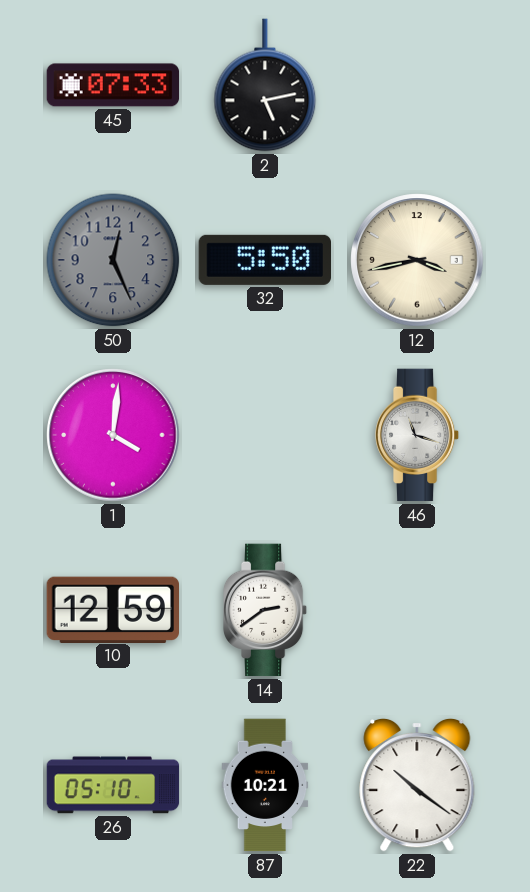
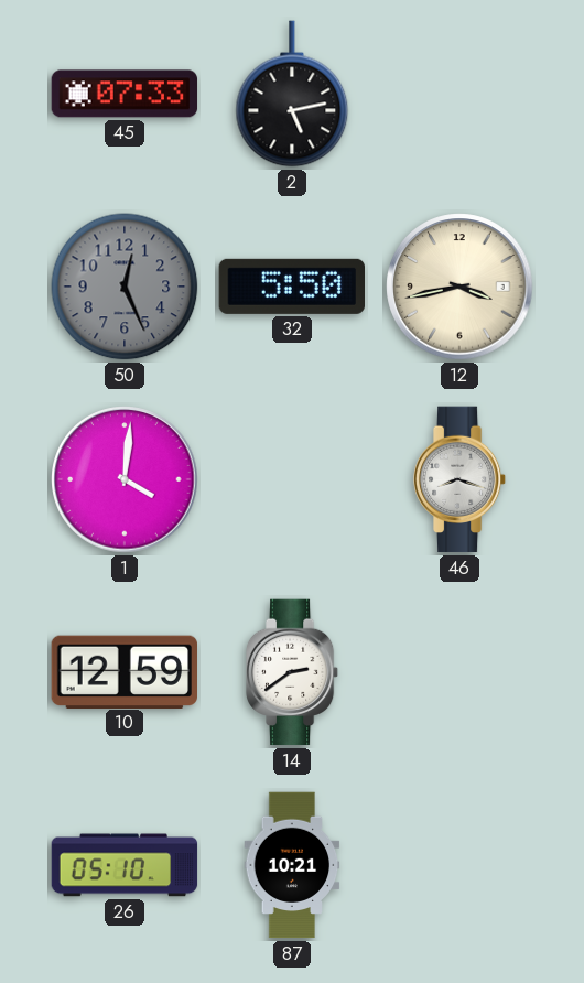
46: 11:18 -> 8:18 (459, 479)
22: 10:21 -> none (417, 785)
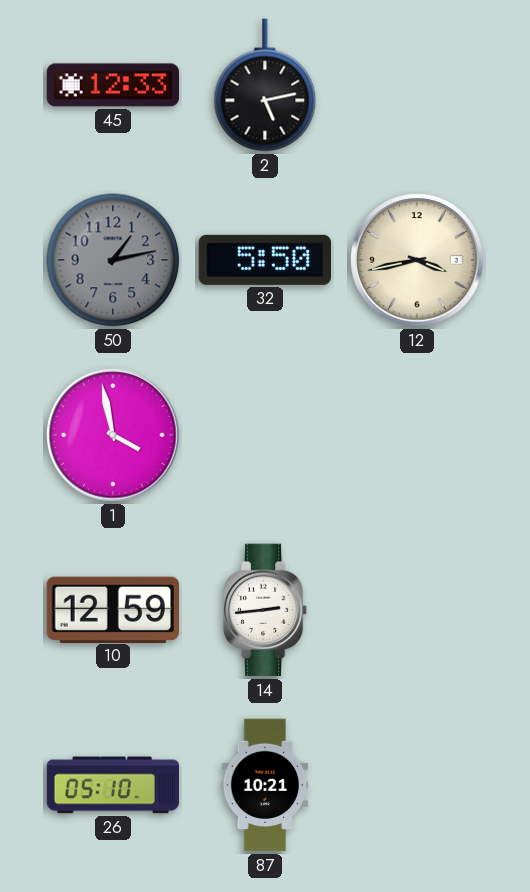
45: 07:33 -> 12:33 (113, 85)
50: 12:26 -> 1:13 (113, 260)
1: 4:01 -> 3:58 (113, 435)
46: 8:18 -> none (459, 479)
14: 2:39 -> 2:44 (265, 610)
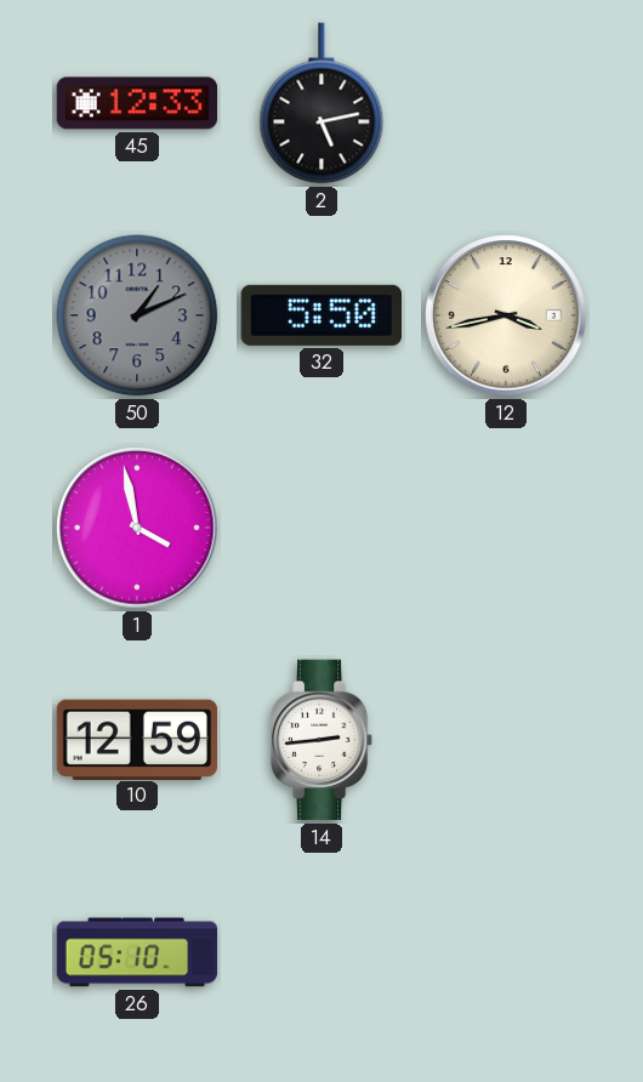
50: 1:13 -> 1:11 (137, 315)
87: 10:21 -> none (265, 785)
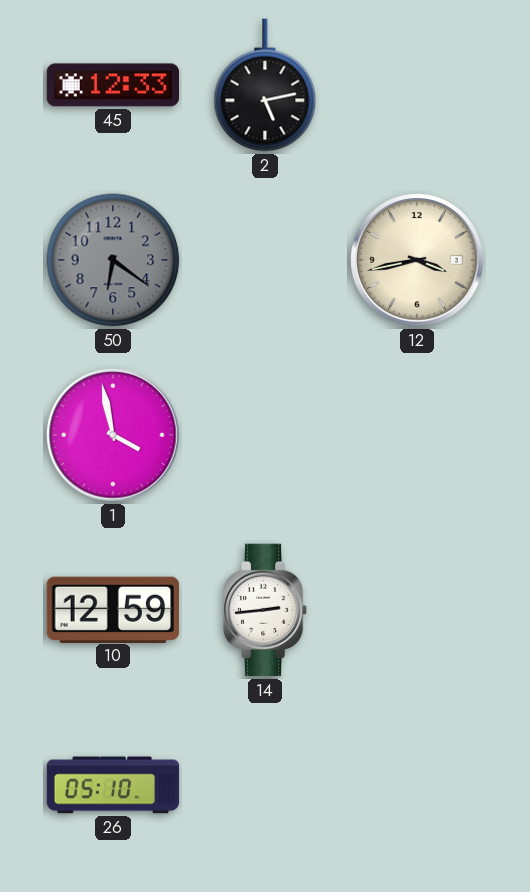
50: 1:11 -> 6:21 (113, 260)
32: 5:50 -> none (320, 315)
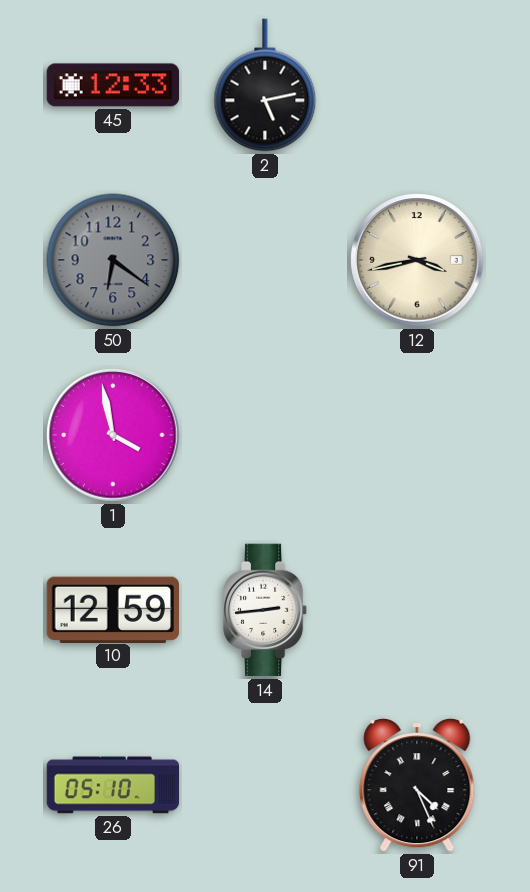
91: none -> 4:26 (417, 785)
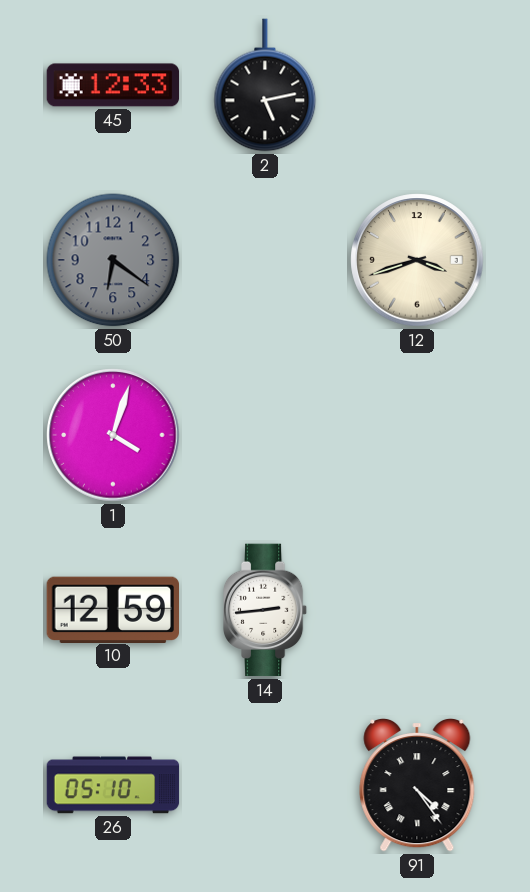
12: 3:43 -> 3:42 (417, 260)
1: 3:58 -> 4:03 (113, 435)
91: 4:26 -> 4:24 (417, 785)
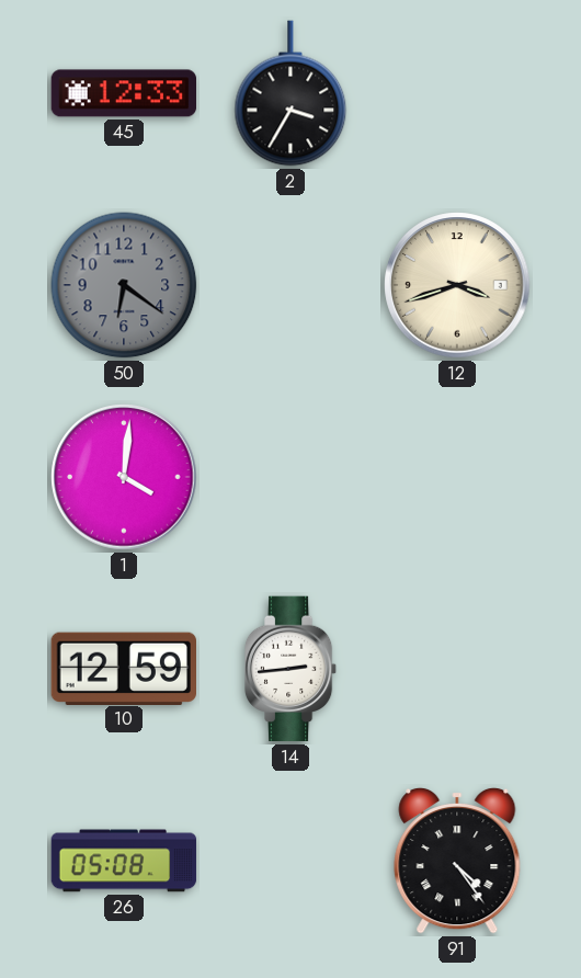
2: 5:13 -> 3:35 (290, 93)
1: 4:03 -> 4:01 (124, 477)
26: 05:10 -> 05:08 (124, 861)
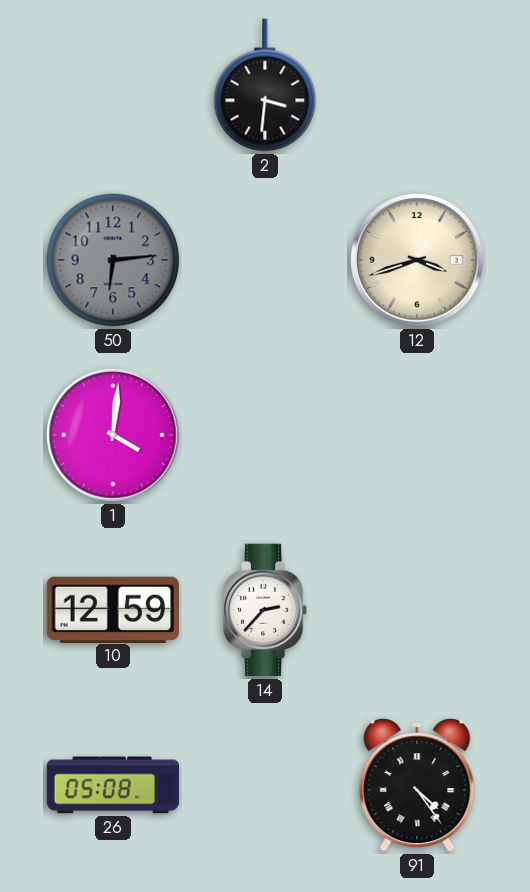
45: 12:33 -> none (124, 93)
2: 3:35 -> 3:31 (265, 85)
50: 6:21 -> 6:14 (113, 260)
14: 2:44 -> 2:37 (265, 610)
